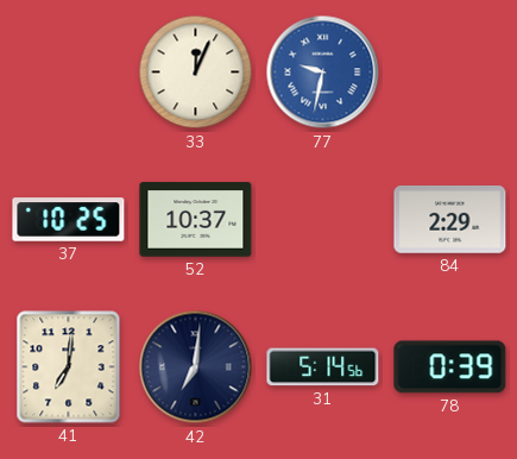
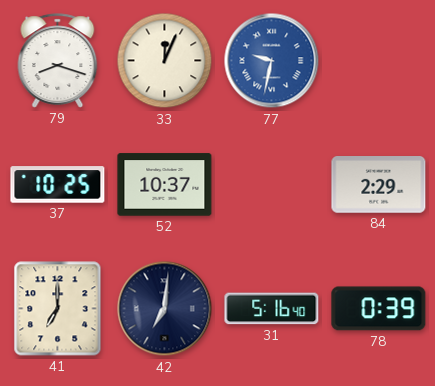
79: none -> 8:18 (58, 61)
41: 7:01 -> 7:00 (58, 309)
31: 5:14 -> 5:16 (272, 309)
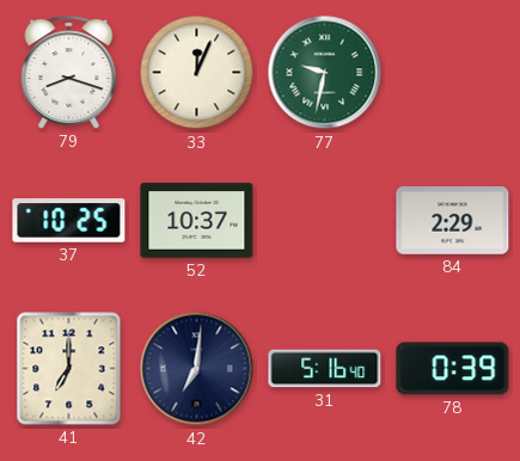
77 dial: blue -> green (325, 73)
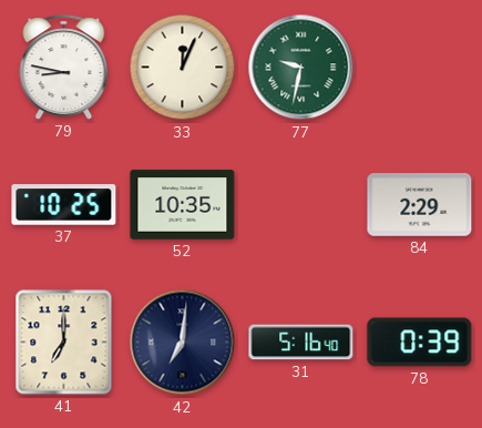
79: 8:18 -> 8:47 (64, 68)
52: 10:37 -> 10:35 (183, 205)
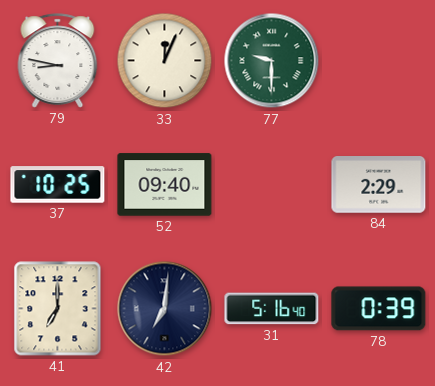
77: 9:32 -> 9:30 (272, 61)
52: 10:35 -> 09:40 (165, 185)
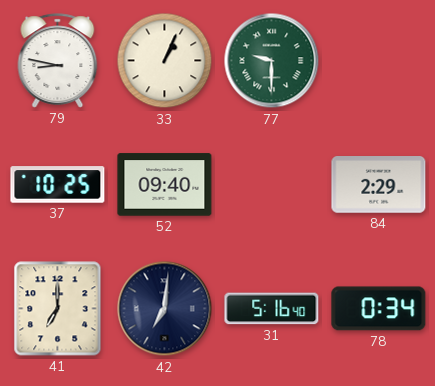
33: 12:04 -> 1:04 (165, 61)
78: 0:39 -> 0:34 (379, 309)
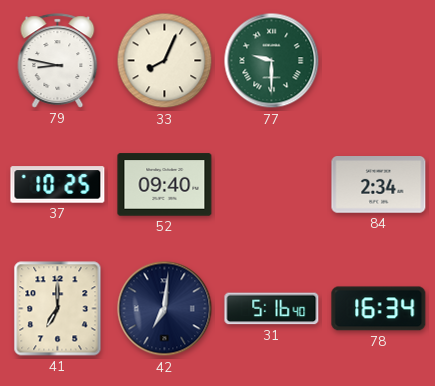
33: 1:04 -> 8:04 (165, 61)
84: 2:29 -> 2:34 (379, 185)
78: 0:34 -> 16:34 (379, 309)
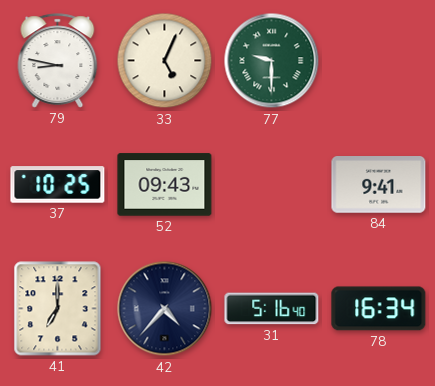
33: 8:04 -> 5:04 (165, 61)
52: 09:40 -> 09:43 (165, 185)
84: 2:34 -> 9:41 (379, 185)
42: 7:01 -> 4:37 (165, 309)
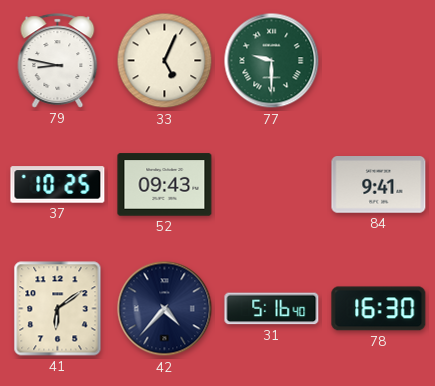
41: 7:00 -> 6:09 (58, 309)
78: 16:34 -> 16:30 (379, 309)
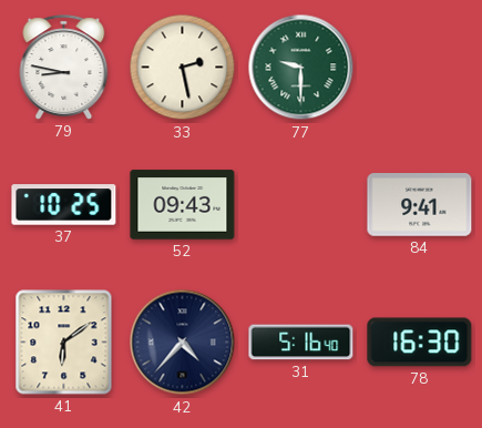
33: 5:04 -> 2:28 (183, 68)
